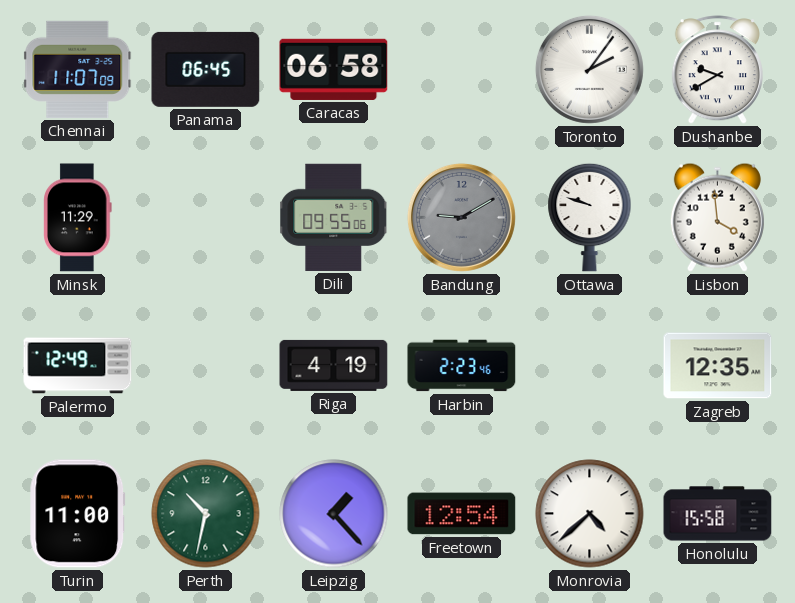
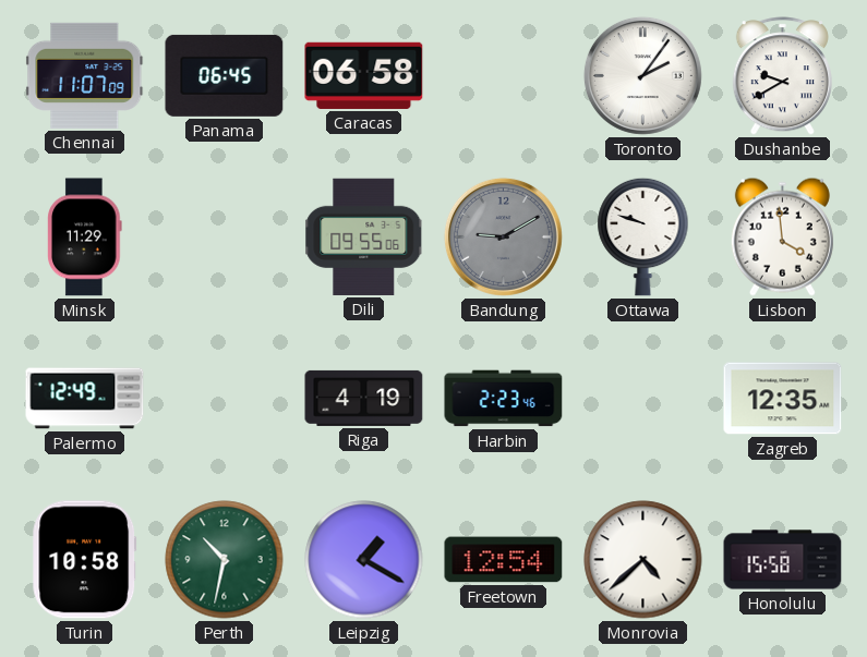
Turin: 11:00 -> 10:58 (85, 560)
Leipzig: 1:23 -> 1:20 (364, 560)
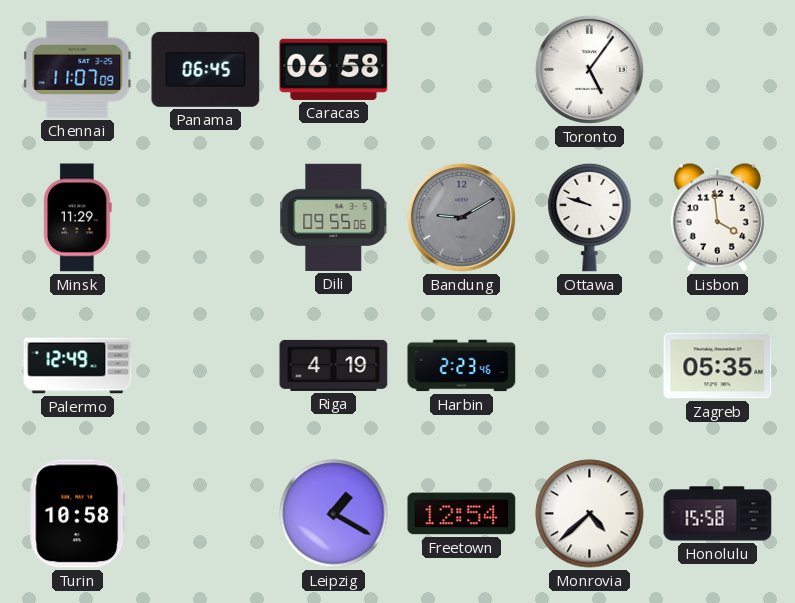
Toronto: 2:06 -> 5:06 (589, 69)
Dushanbe: 9:40 -> none (782, 76)
Zagreb: 12:35 -> 05:35 (718, 366)
Perth: 10:32 -> none (225, 560)
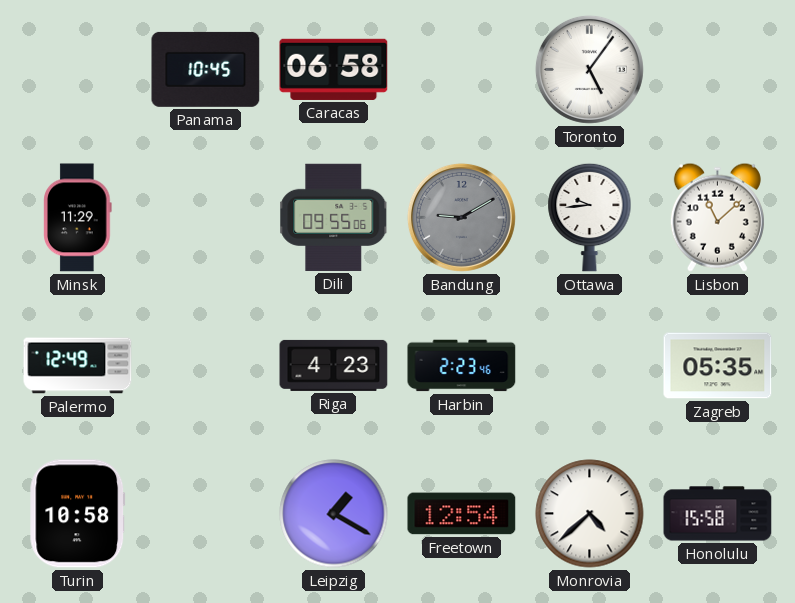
Chennai: 11:07 -> none (78, 69)
Panama: 06:45 -> 10:45 (206, 69)
Ottawa: 9:48 -> 9:44 (590, 217)
Lisbon: 3:59 -> 11:08 (717, 217)
Riga: 4:19 -> 4:23 (334, 365)
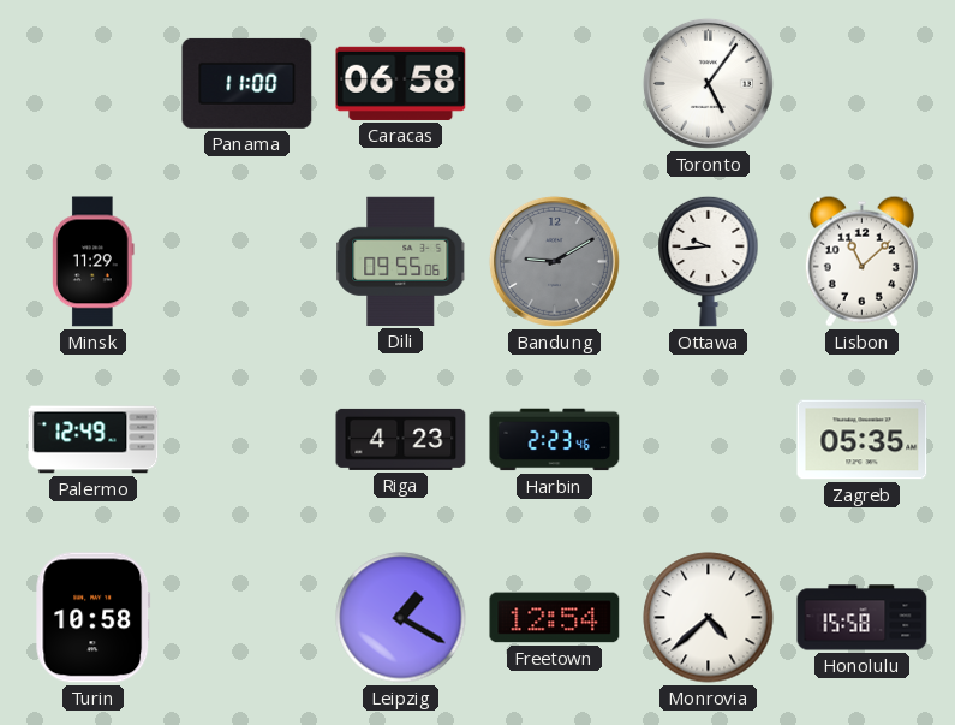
Panama: 10:45 -> 11:00 (247, 83)
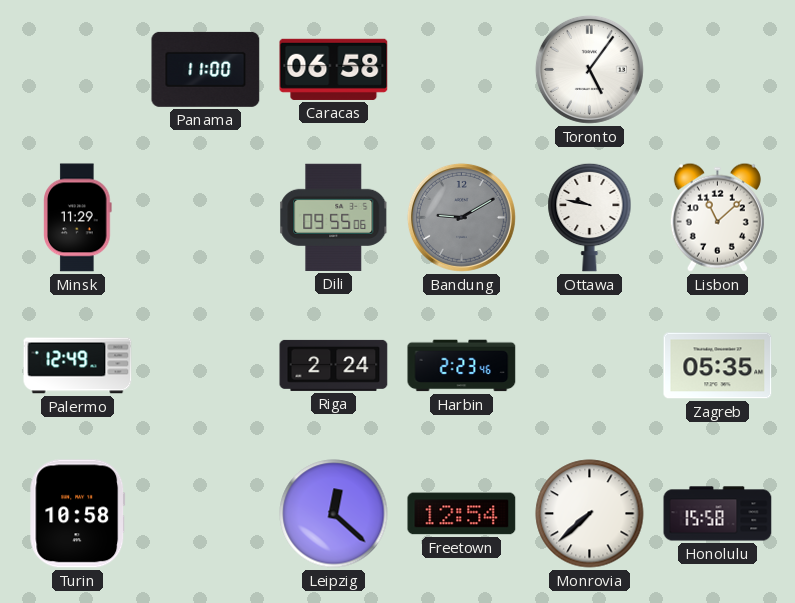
Ottawa: 9:44 -> 9:47 (590, 217)
Riga: 4:23 -> 2:24 (334, 365)
Leipzig: 1:20 -> 12:22 (334, 514)
Monrovia: 4:38 -> 7:38 (590, 514)
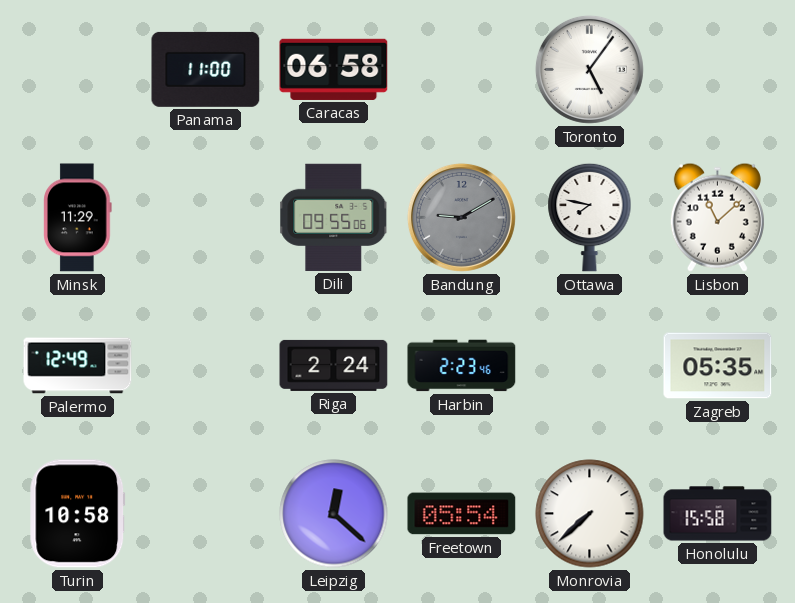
Ottawa: 9:47 -> 7:47 (590, 217)
Freetown: 12:54 -> 05:54 (462, 514)
